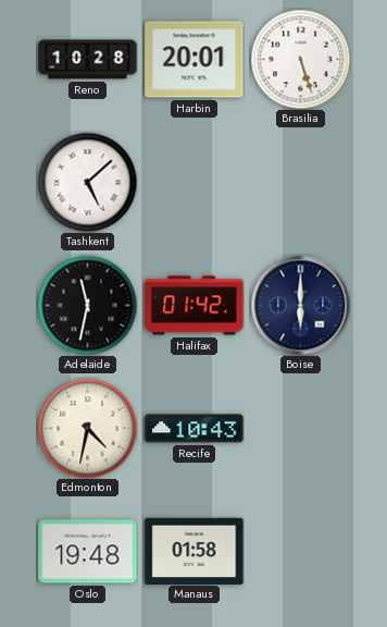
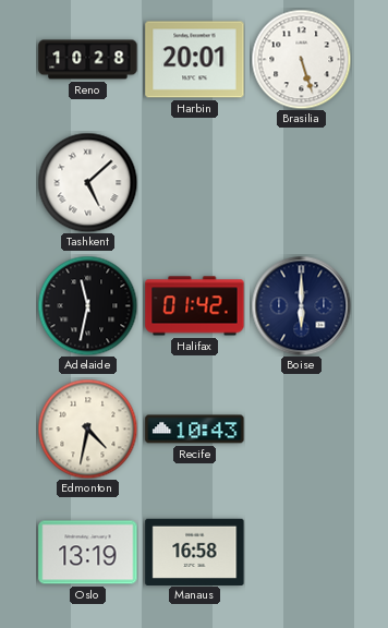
Oslo: 19:48 -> 13:19 (88, 553)
Manaus: 01:58 -> 16:58 (195, 552)
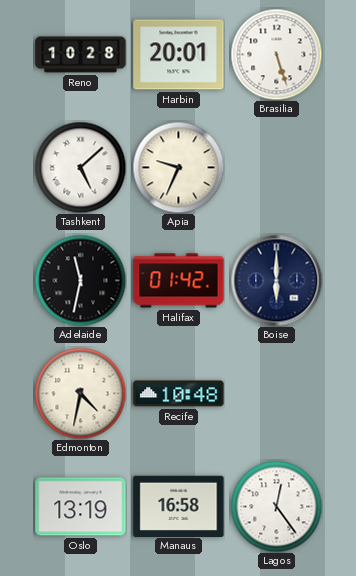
Apia: none -> 9:34 (178, 167)
Recife: 10:43 -> 10:48 (179, 394)
Lagos: none -> 12:24 (276, 506)
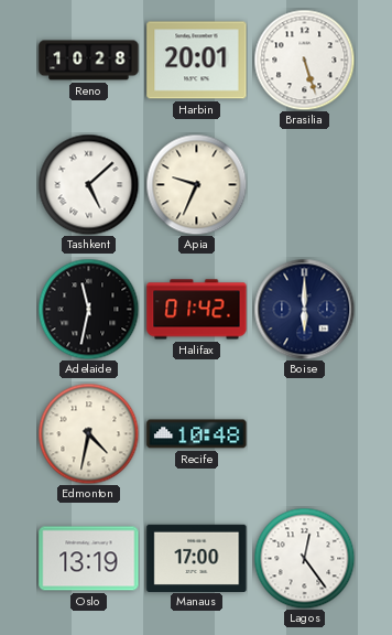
Manaus: 16:58 -> 17:00 (197, 558)
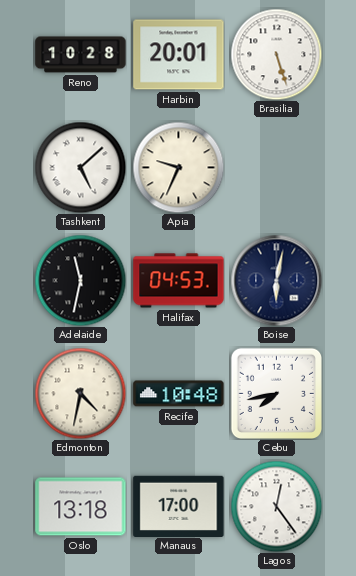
Halifax: 01:42 -> 04:53 (179, 281)
Boise: 6:00 -> 6:02 (276, 280)
Cebu: none -> 7:43 (276, 393)
Oslo: 13:19 -> 13:18 (81, 507)
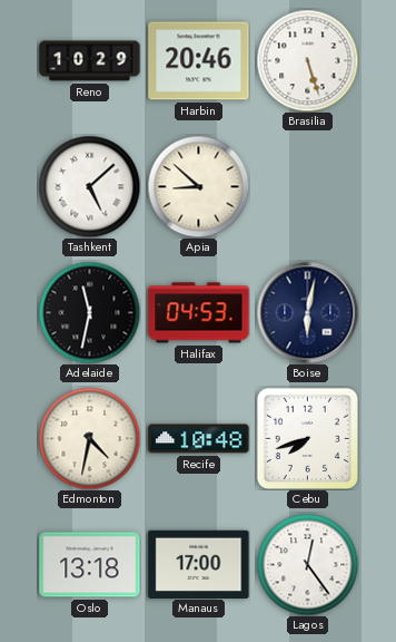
Reno: 10:28 -> 10:29 (90, 61)
Harbin: 20:01 -> 20:46 (199, 61)
Apia: 9:34 -> 8:52 (198, 186)
Cebu: 7:43 -> 7:42 (307, 438)
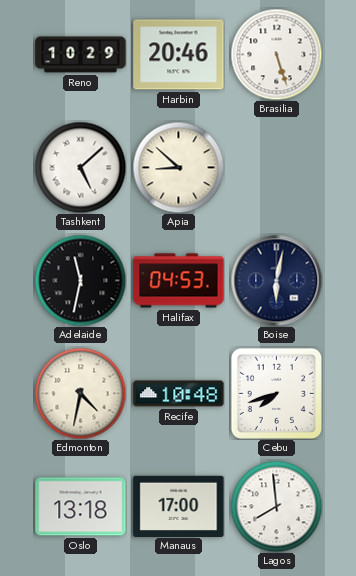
Lagos: 12:24 -> 7:59 (276, 506)
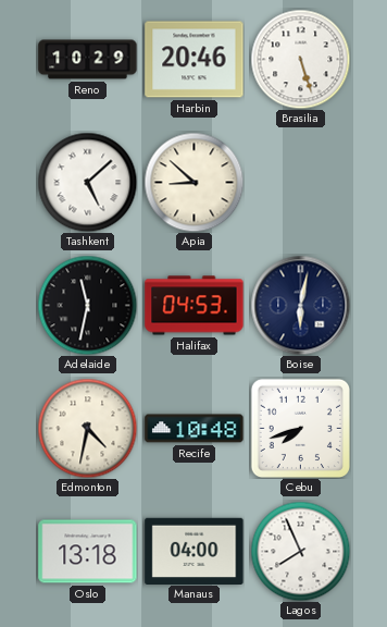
Manaus: 17:00 -> 04:00 (195, 551)
Lagos: 7:59 -> 7:56 (300, 551)
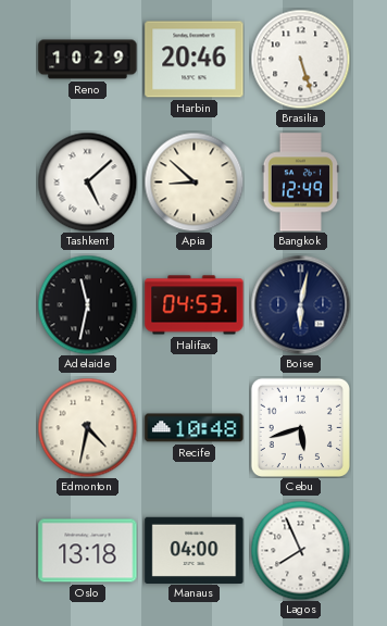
Bangkok: none -> 12:49 (301, 183)
Cebu: 7:42 -> 5:42 (300, 427)
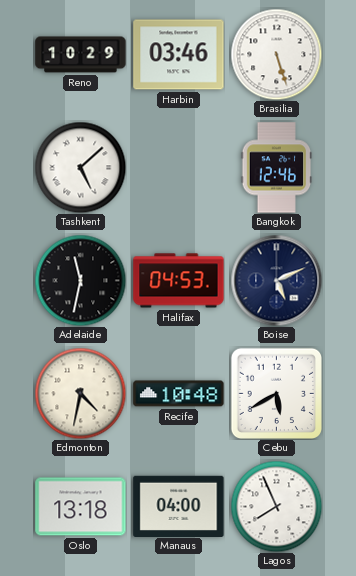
Harbin: 20:46 -> 03:46 (179, 55)
Apia: 8:52 -> none (193, 181)
Bangkok: 12:49 -> 12:46 (277, 168)
Boise: 6:02 -> 5:11 (276, 280)
Cebu: 5:42 -> 5:40 (276, 393)
